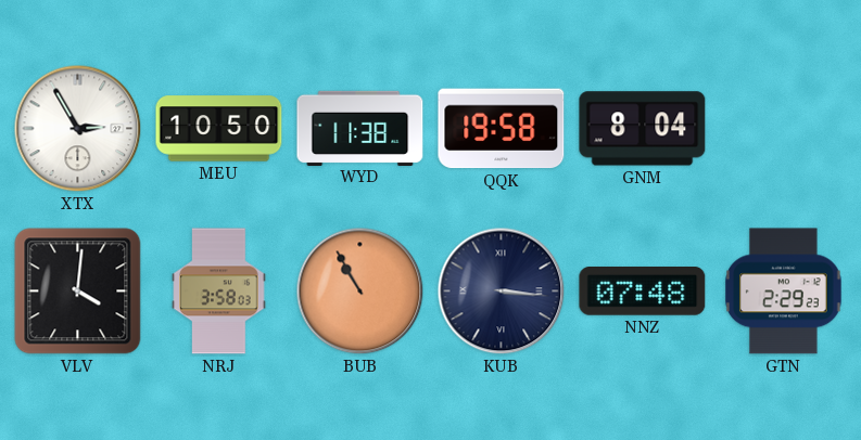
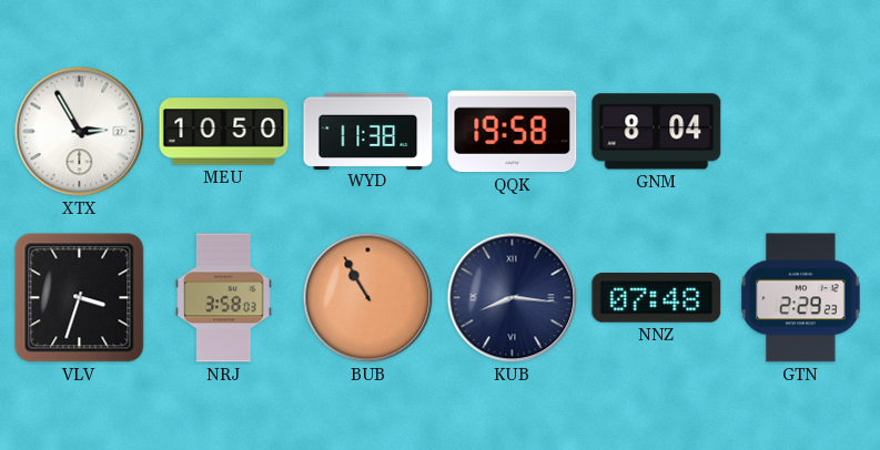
VLV: 4:01 -> 3:33 (80, 298)
KUB: 3:16 -> 8:16 (513, 298)
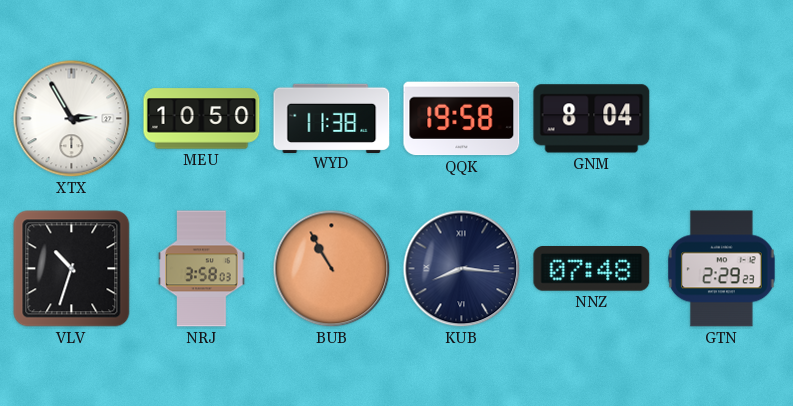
VLV: 3:33 -> 10:33 (72, 269)
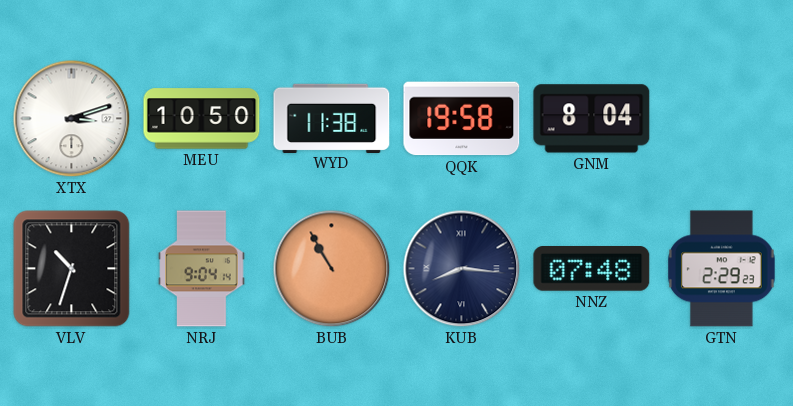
XTX: 2:55 -> 3:12 (72, 119)
NRJ: 3:58 -> 9:04 (202, 269)
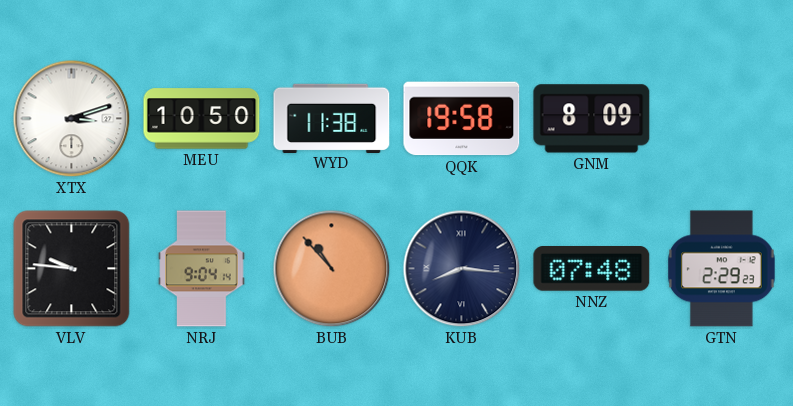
GNM: 8:04 -> 8:09 (592, 119)
VLV: 10:33 -> 9:46 (72, 269)
BUB: 10:55 -> 10:53 (332, 269)
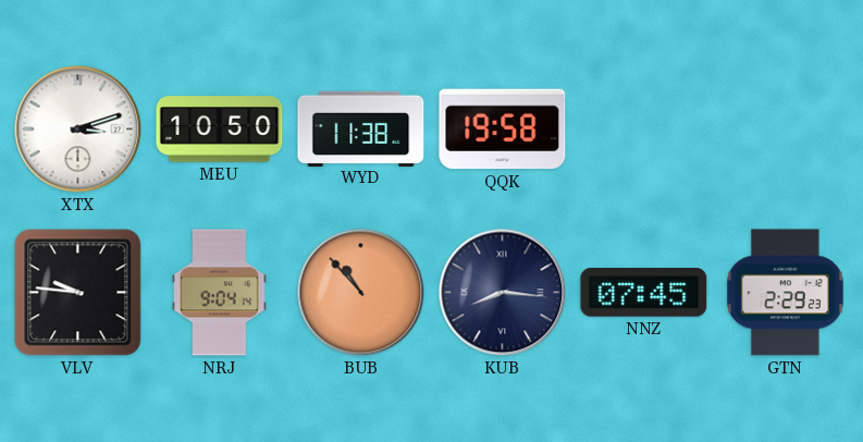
GNM: 8:09 -> none (592, 119)
NNZ: 07:48 -> 07:45 (644, 293)
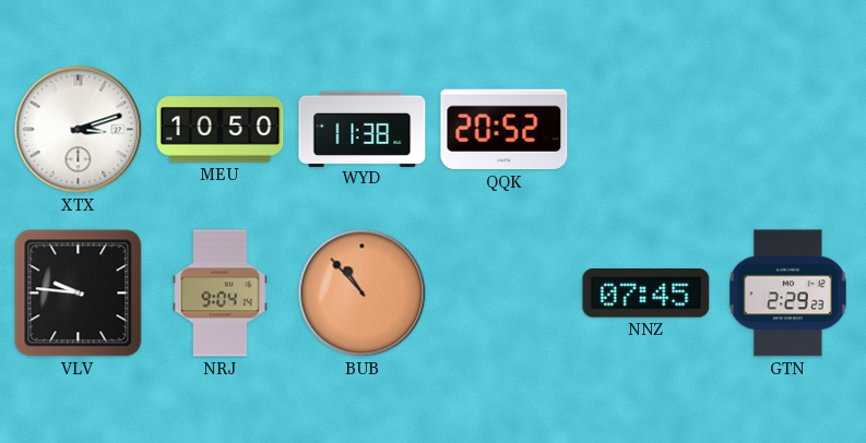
QQK: 19:58 -> 20:52 (505, 130)
KUB: 8:16 -> none (503, 293)
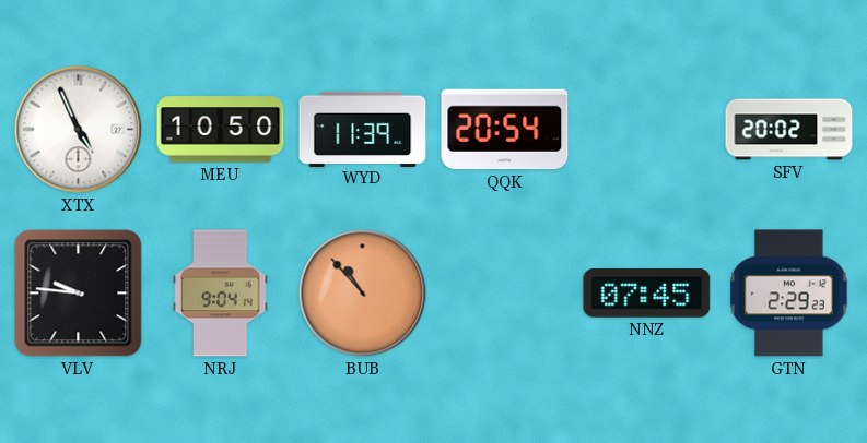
XTX: 3:12 -> 4:56 (79, 130)
WYD: 11:38 -> 11:39 (363, 129)
QQK: 20:52 -> 20:54 (505, 130)
SFV: none -> 20:02 (789, 130)
